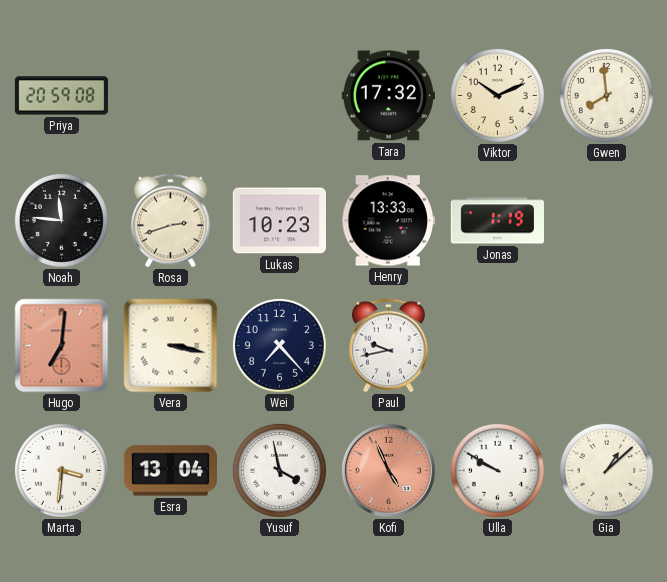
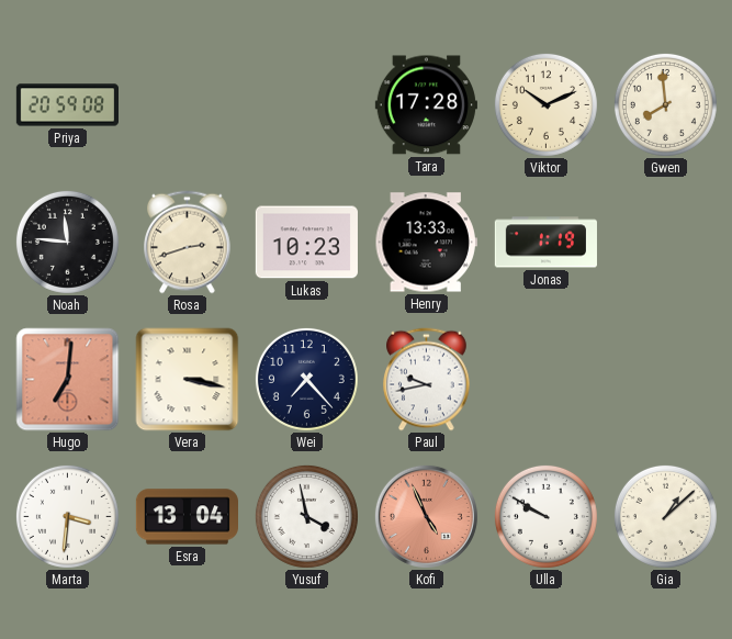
Tara: 17:32 -> 17:28 (426, 105)
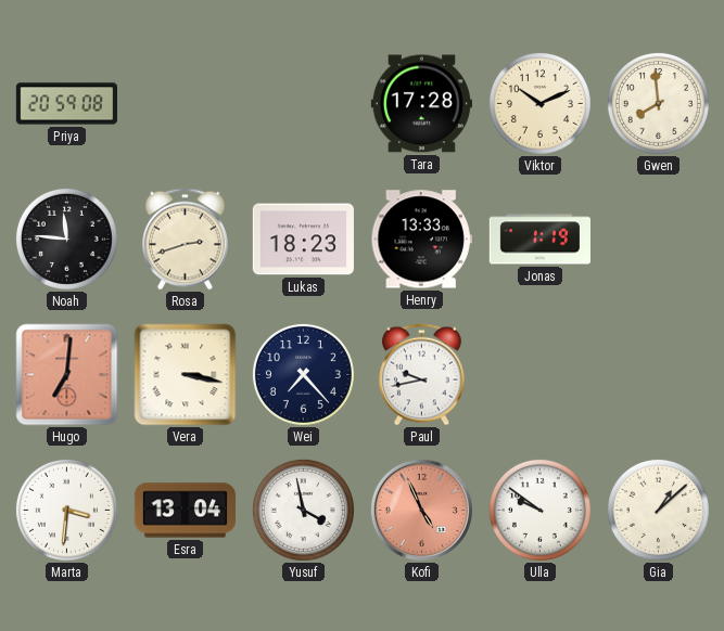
Lukas: 10:23 -> 18:23 (303, 240)
Ulla: 9:50 -> 9:51 (539, 510)
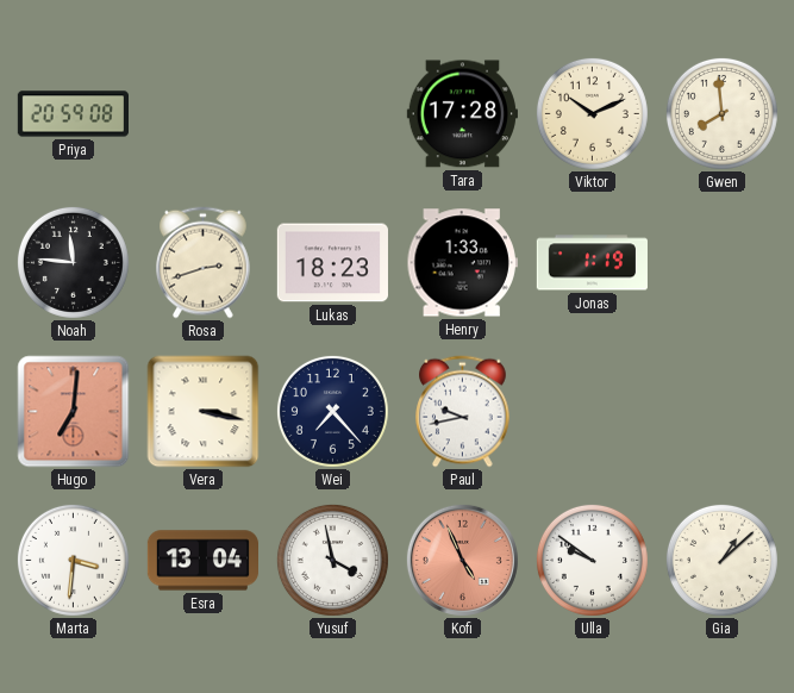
Henry: 13:33 -> 1:33 (462, 263)
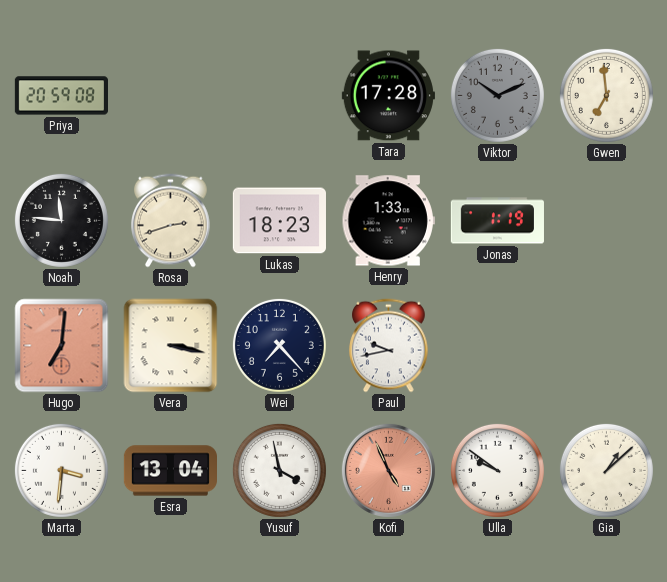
Viktor dial: cream -> grey (497, 95)
Gwen: 7:59 -> 6:59 (606, 95)
